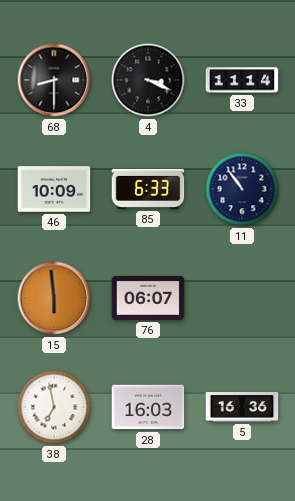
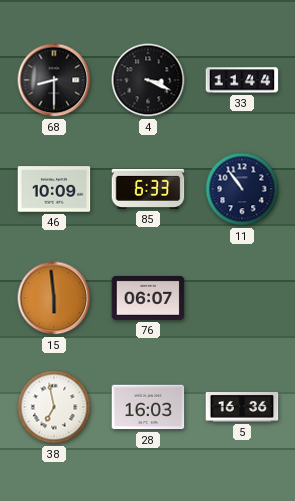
33: 11:14 -> 11:44 (242, 80)
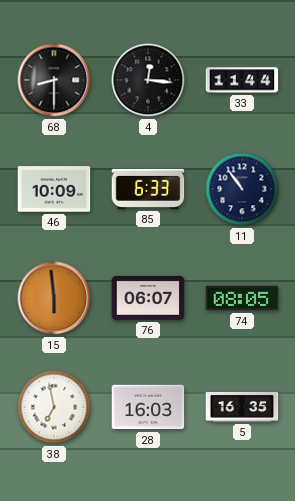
4: 3:19 -> 12:16 (148, 80)
74: none -> 08:05 (242, 298)
5: 16:36 -> 16:35 (242, 408)
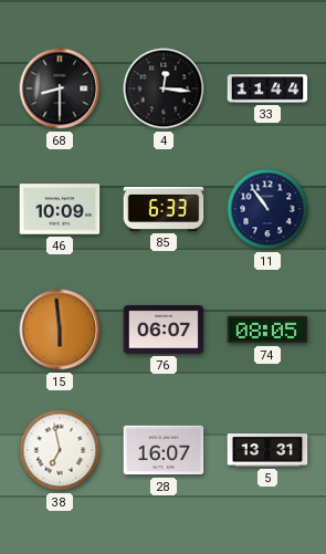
28: 16:03 -> 16:07 (164, 450)
5: 16:35 -> 13:31 (267, 451)
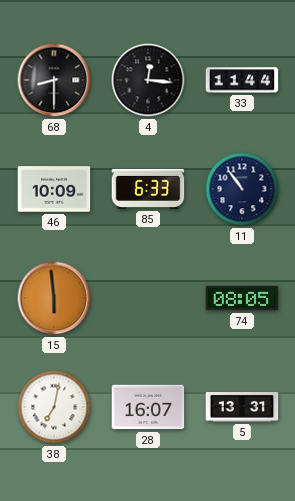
76: 06:07 -> none (164, 330)
38: 6:58 -> 7:02 (54, 407)
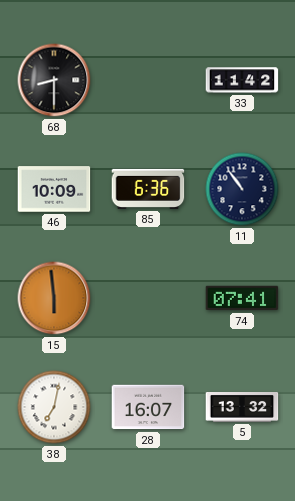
4: 12:16 -> none (148, 80)
33: 11:44 -> 11:42 (242, 80)
85: 6:33 -> 6:36 (148, 189)
74: 08:05 -> 07:41 (242, 298)
5: 13:31 -> 13:32 (242, 408)
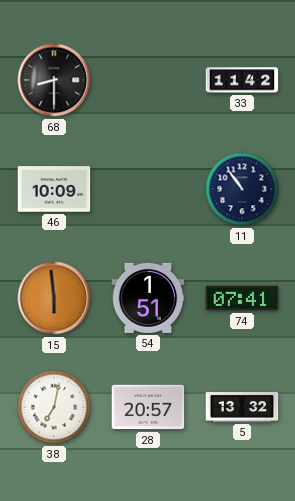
85: 6:36 -> none (148, 189)
54: none -> 1:51 (148, 298)
28: 16:07 -> 20:57 (148, 407)
